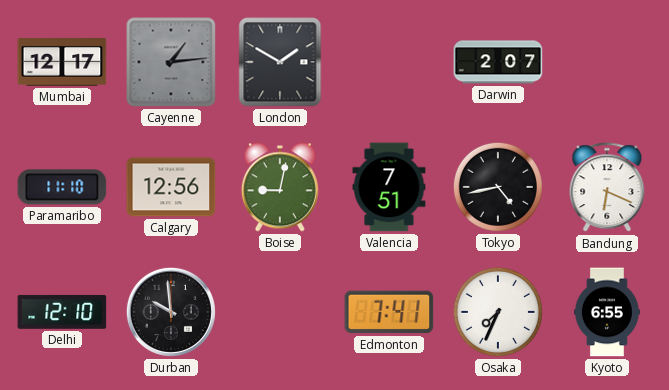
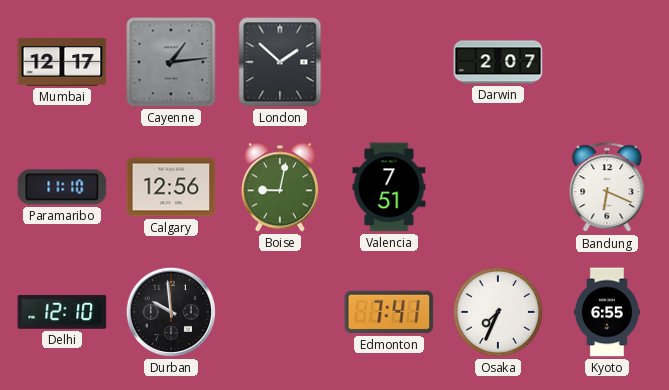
London: 1:50 -> 1:52 (280, 62)
Tokyo: 4:43 -> none (498, 187)
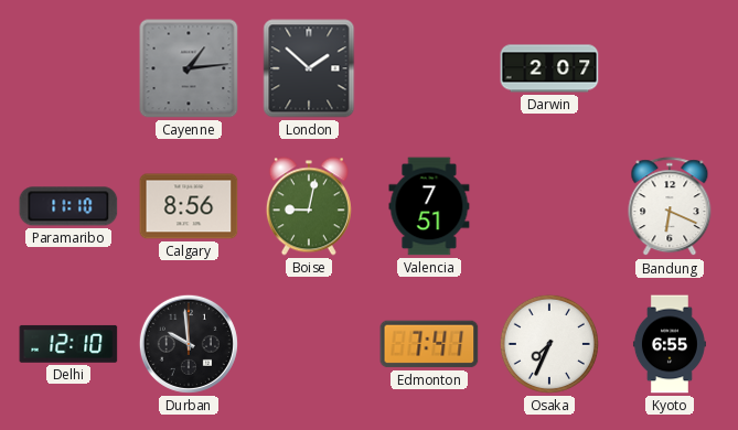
Mumbai: 12:17 -> none (62, 62)
Calgary: 12:56 -> 8:56 (189, 206)
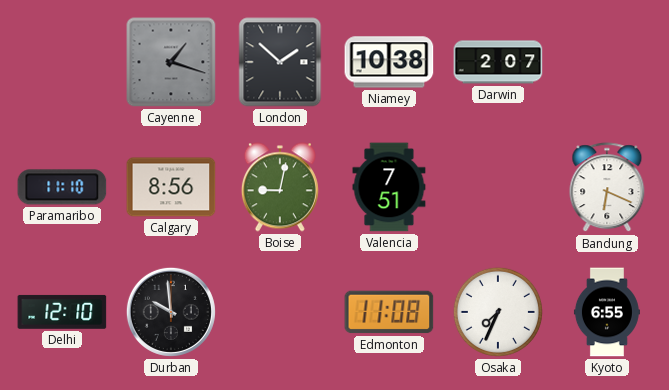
Cayenne: 1:14 -> 1:18 (171, 62)
Niamey: none -> 10:38 (389, 62)
Edmonton: 7:41 -> 11:08 (389, 312)
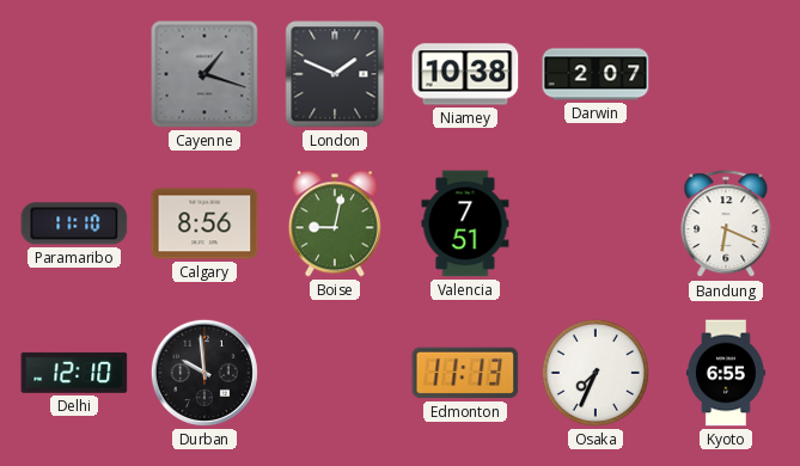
London: 1:52 -> 1:49 (335, 74)
Edmonton: 11:08 -> 11:13 (465, 373)
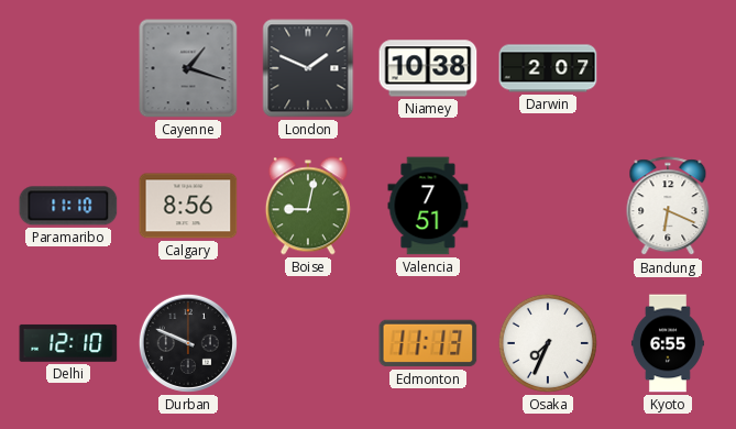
Durban: 9:59 -> 9:49 (188, 343)
